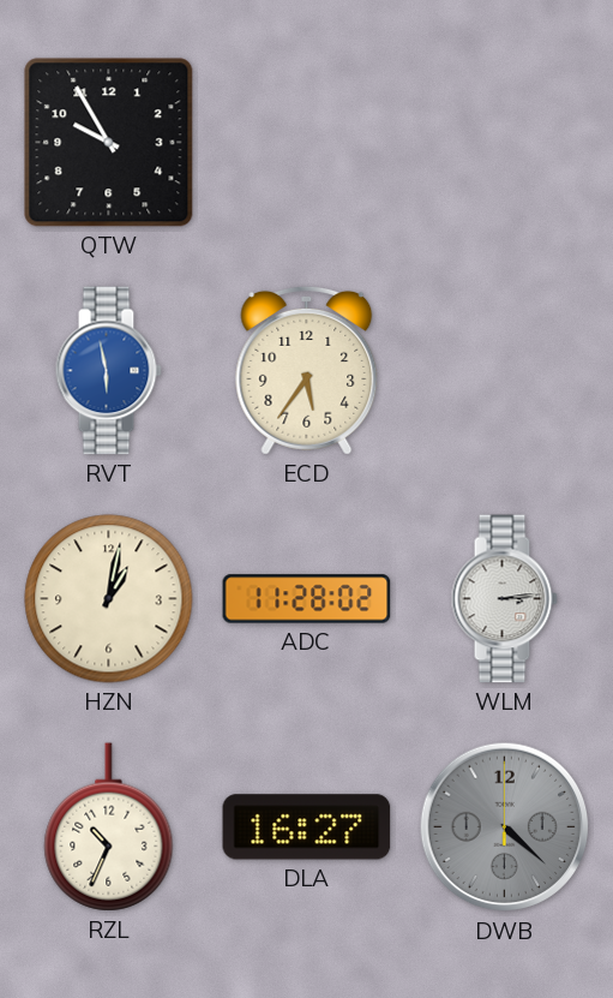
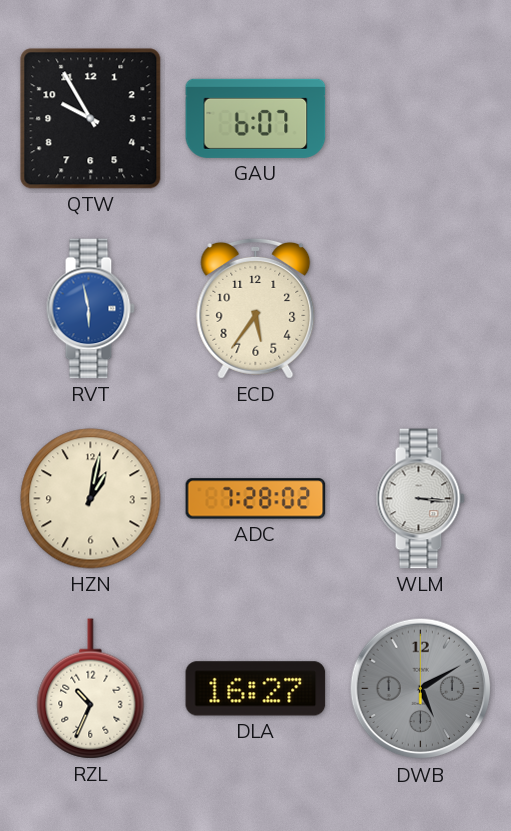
GAU: none -> 6:07 (256, 118)
ADC: 11:28 -> 7:28 (256, 499)
WLM: 3:14 -> 3:16 (420, 499)
DWB: 4:22 -> 5:10 (421, 689)
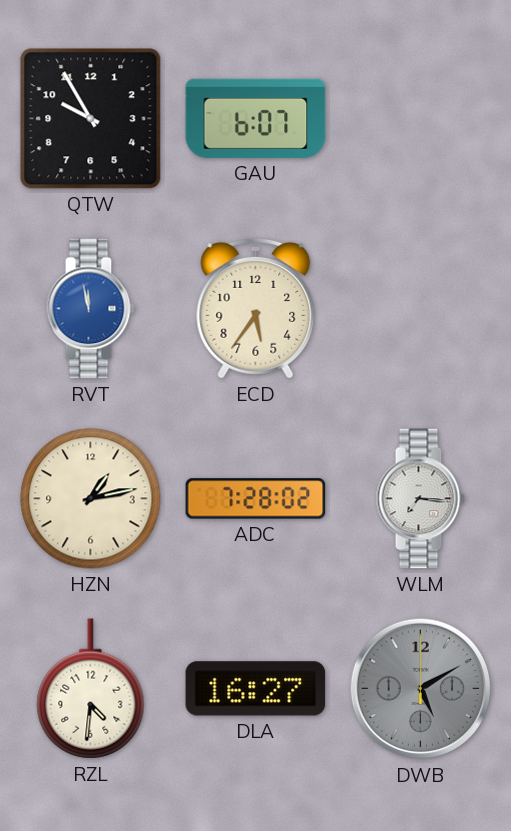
RVT: 5:58 -> 11:58 (90, 309)
HZN: 1:02 -> 1:13 (91, 499)
WLM: 3:16 -> 7:16 (420, 499)
RZL: 10:34 -> 4:31 (91, 689)
